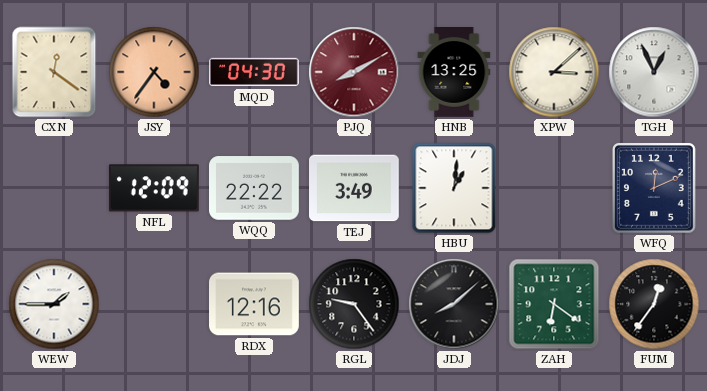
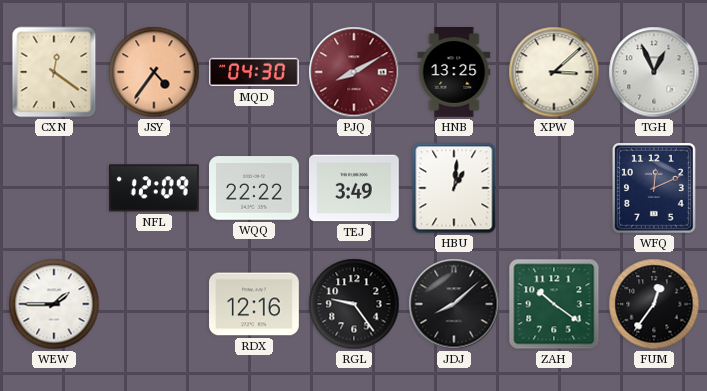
ZAH: 6:21 -> 10:21 (554, 304)
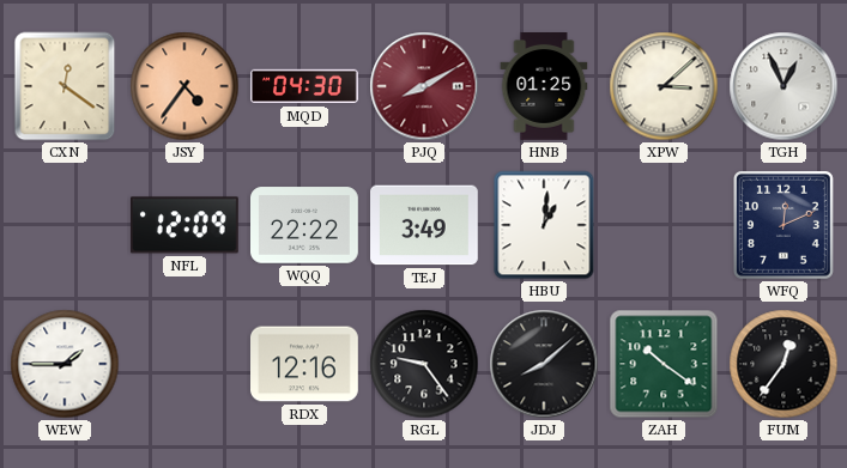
HNB: 13:25 -> 01:25 (544, 87)
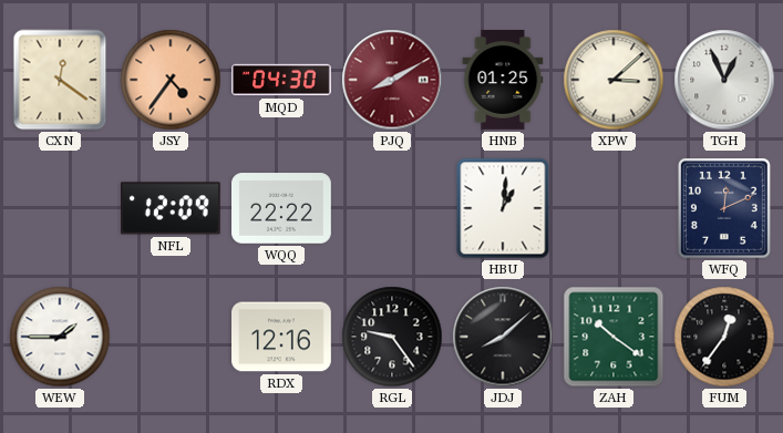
TEJ: 3:49 -> none (425, 225)
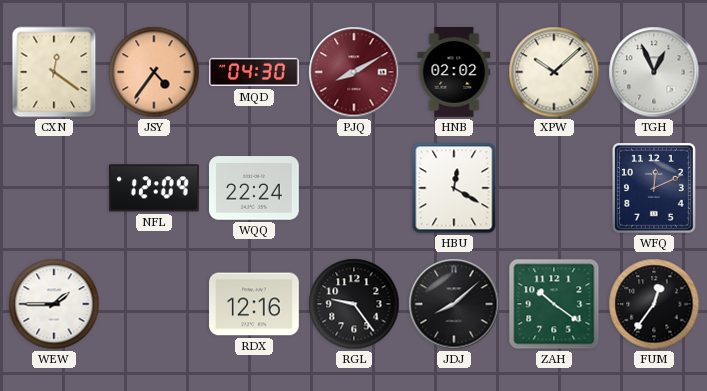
HNB: 01:25 -> 02:02 (454, 73)
XPW: 3:08 -> 10:08 (554, 72)
WQQ: 22:22 -> 22:24 (255, 188)
HBU: 1:01 -> 12:20 (454, 188)
